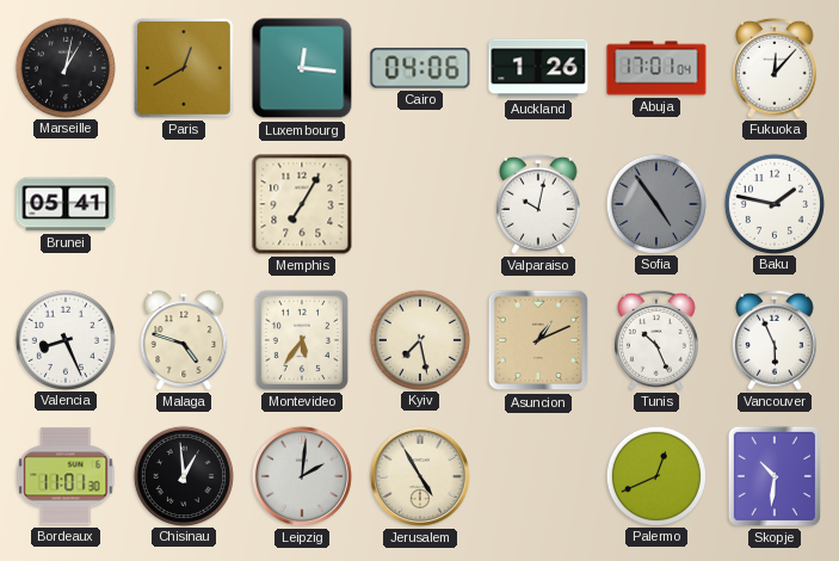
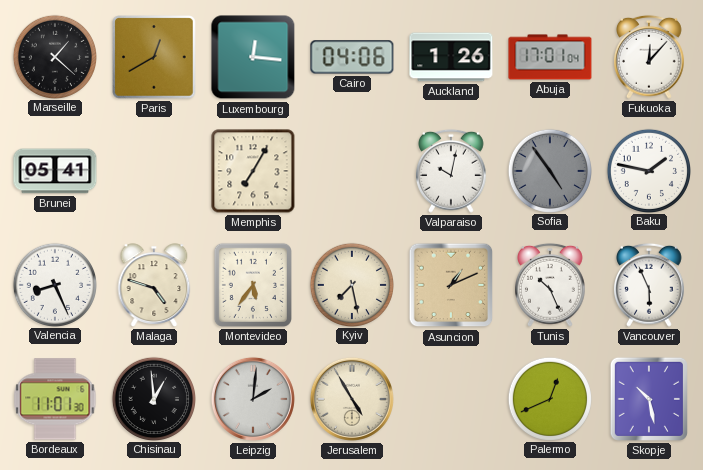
Marseille: 1:02 -> 1:22 (54, 56)
Skopje: 10:31 -> 10:28 (649, 399)
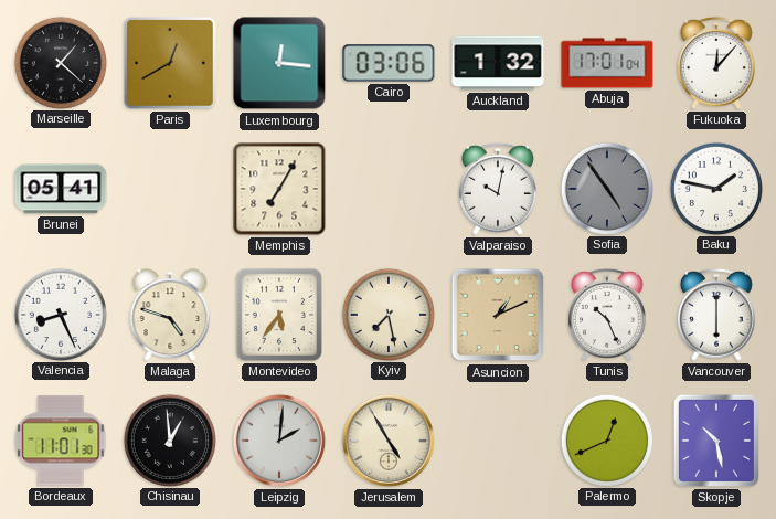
Cairo: 04:06 -> 03:06 (389, 63)
Auckland: 1:26 -> 1:32 (498, 63)
Vancouver: 5:56 -> 6:00 (717, 315)
